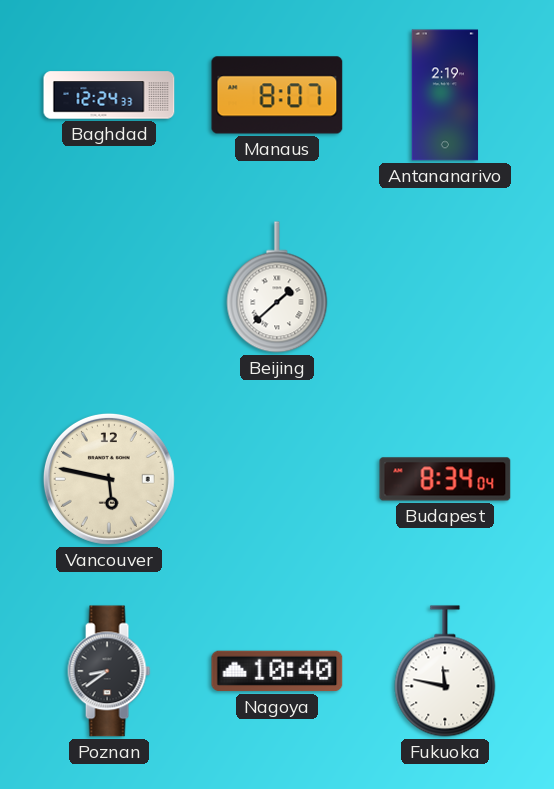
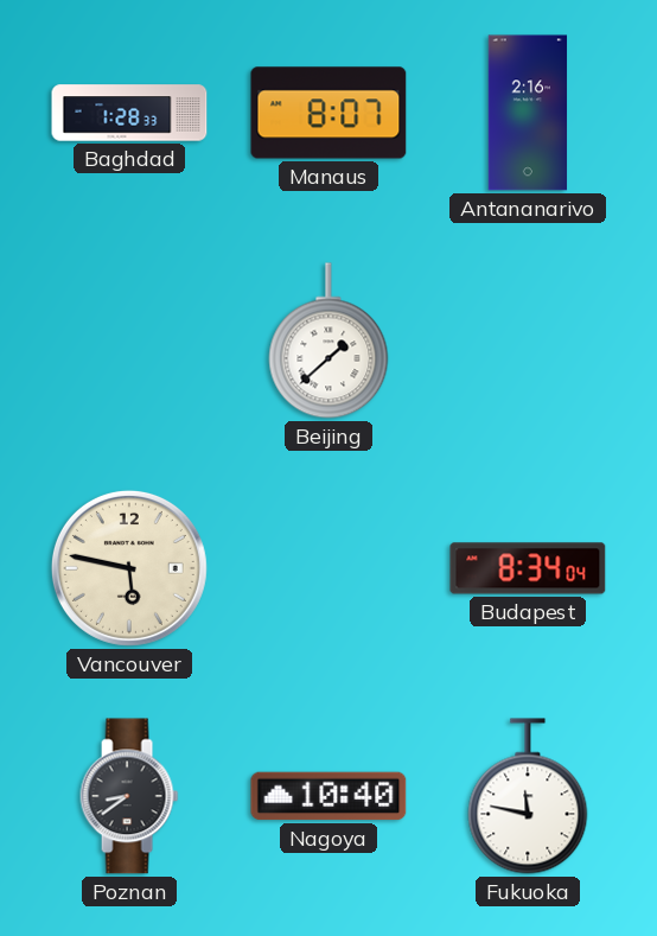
Baghdad: 12:24 -> 1:28 (129, 113)
Antananarivo: 2:19 -> 2:16 (528, 113)
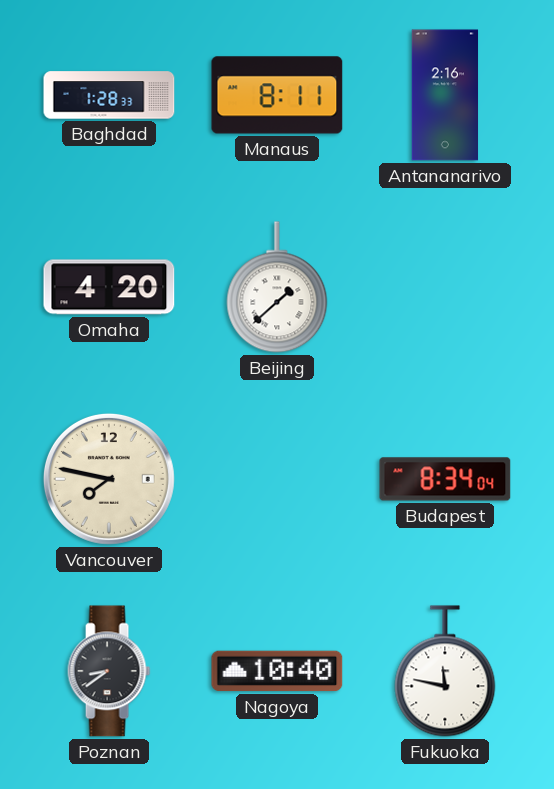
Manaus: 8:07 -> 8:11 (277, 95)
Omaha: none -> 4:20 (109, 287)
Vancouver: 5:47 -> 7:47 (109, 479)
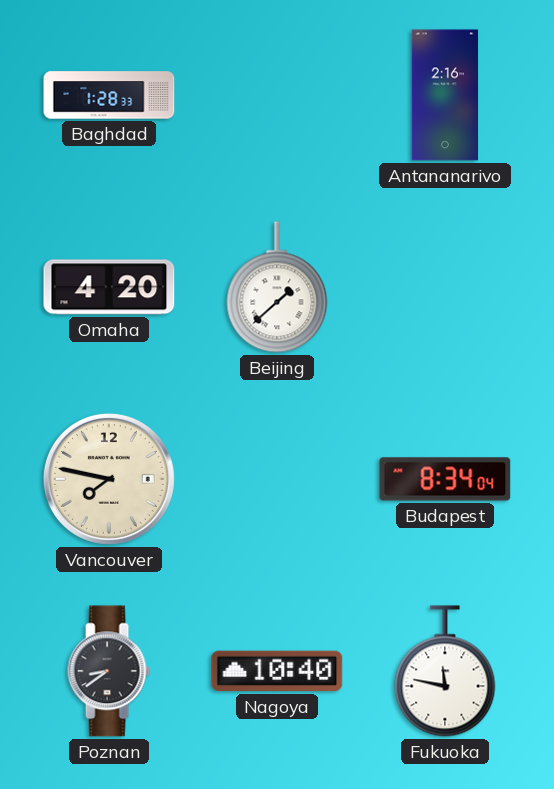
Manaus: 8:11 -> none (277, 95)
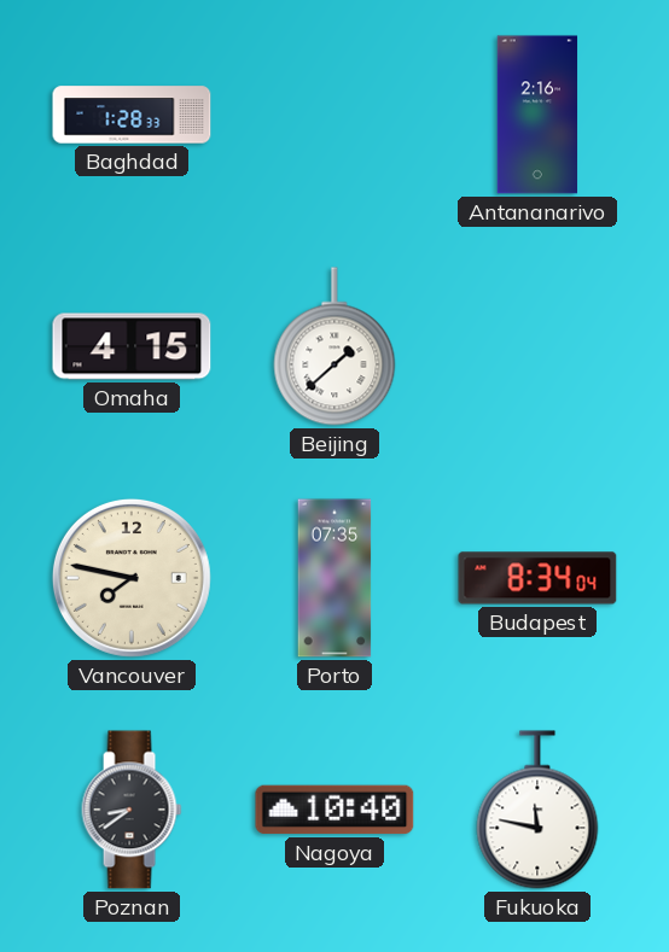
Omaha: 4:20 -> 4:15 (132, 346)
Porto: none -> 07:35 (334, 578)
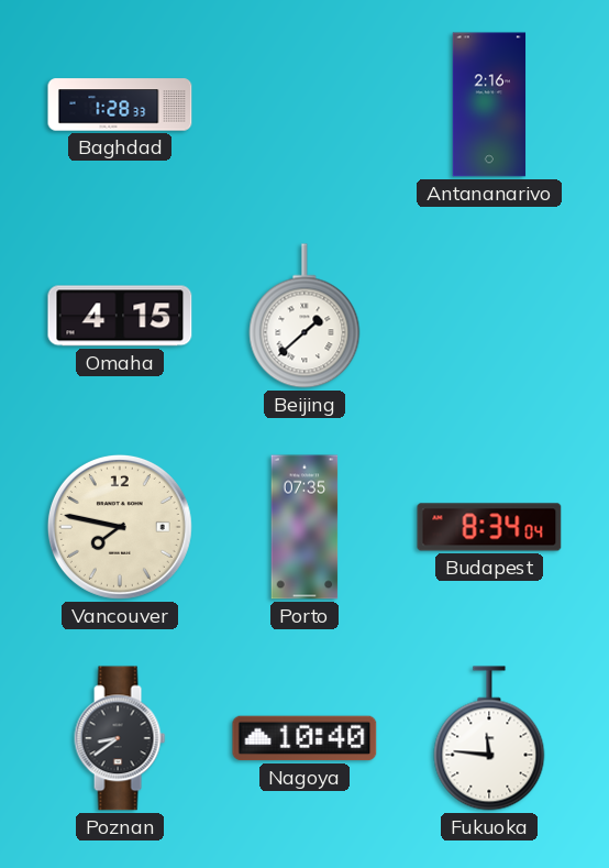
Fukuoka: 11:47 -> 11:46 (489, 738)
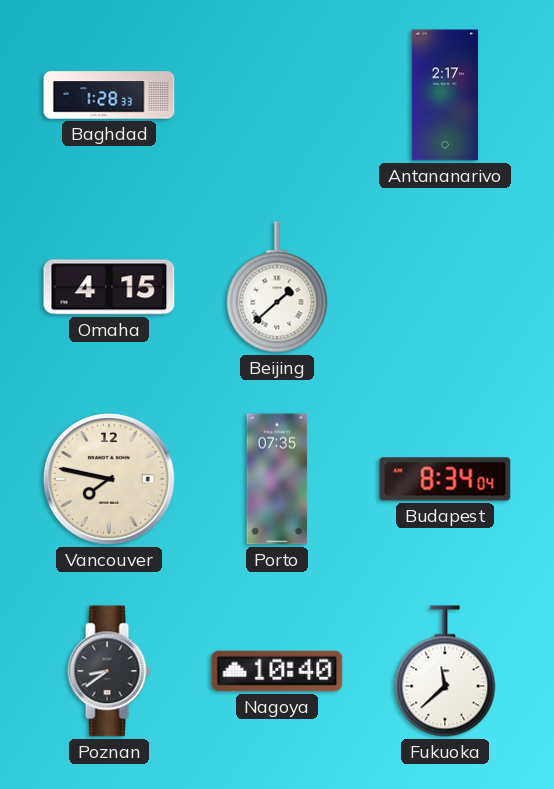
Antananarivo: 2:16 -> 2:17 (445, 95)
Fukuoka: 11:46 -> 11:38 (445, 671)
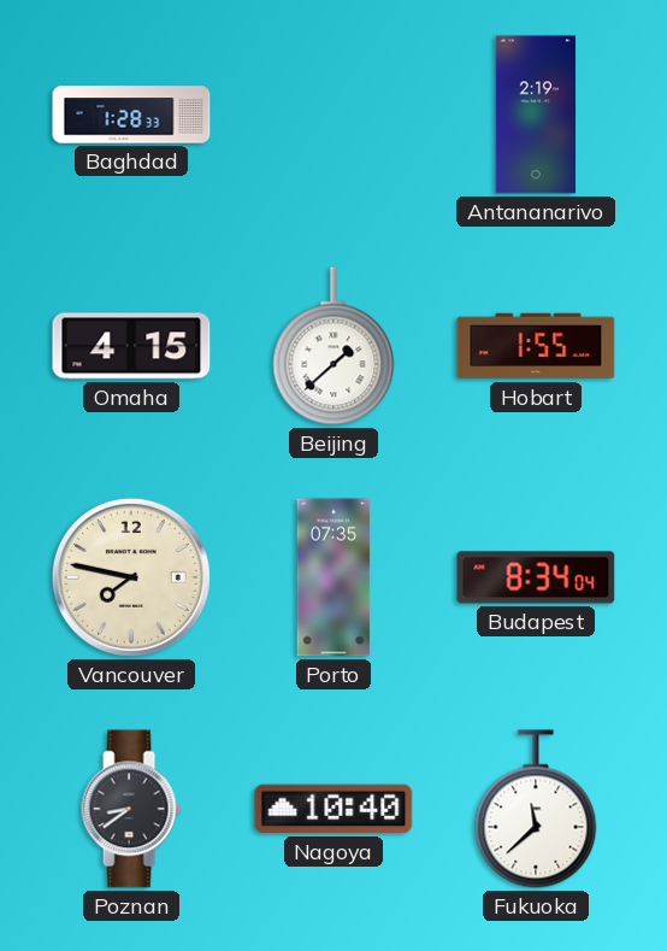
Antananarivo: 2:17 -> 2:19 (536, 115)
Hobart: none -> 1:55 (536, 346)
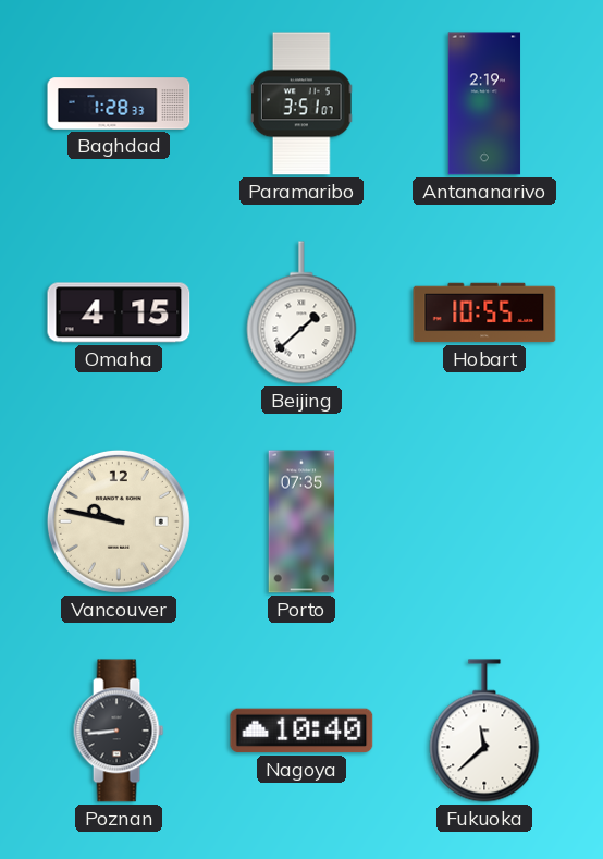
Paramaribo: none -> 3:51 (301, 103)
Hobart: 1:55 -> 10:55 (484, 312)
Vancouver: 7:47 -> 9:47 (119, 521)
Budapest: 8:34 -> none (536, 577)
Poznan: 8:39 -> 8:44 (119, 731)
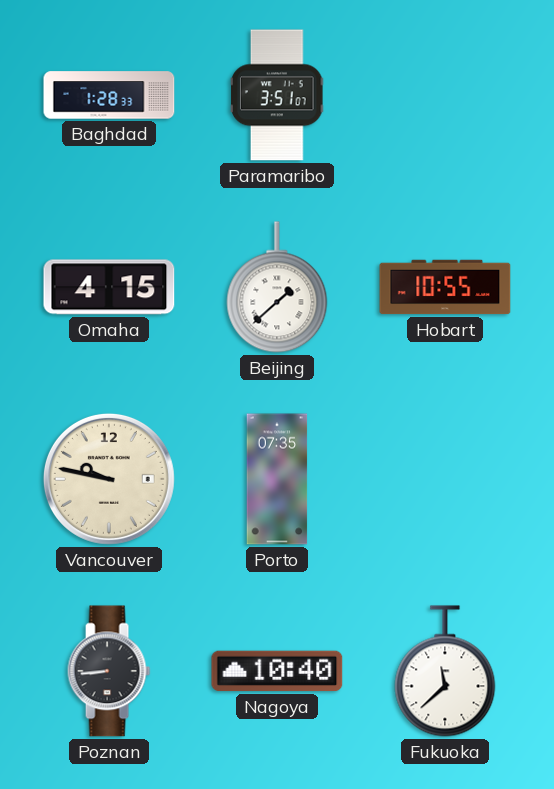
Antananarivo: 2:19 -> none (484, 103)
